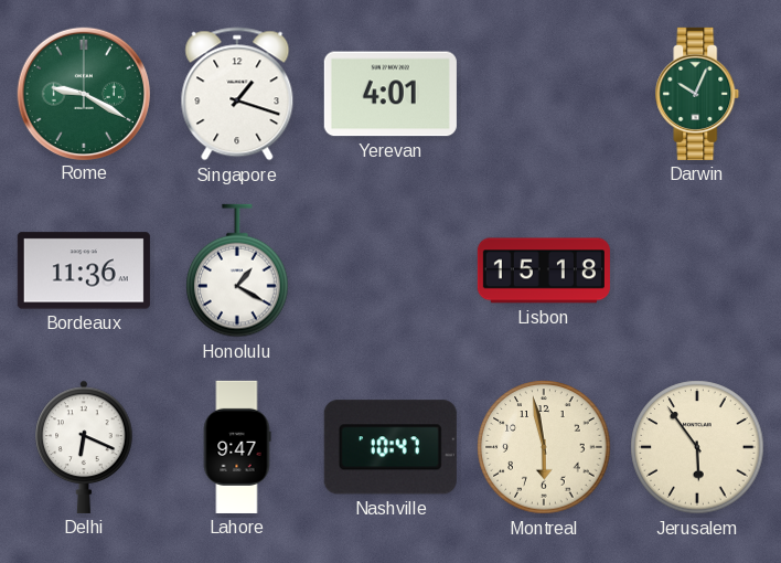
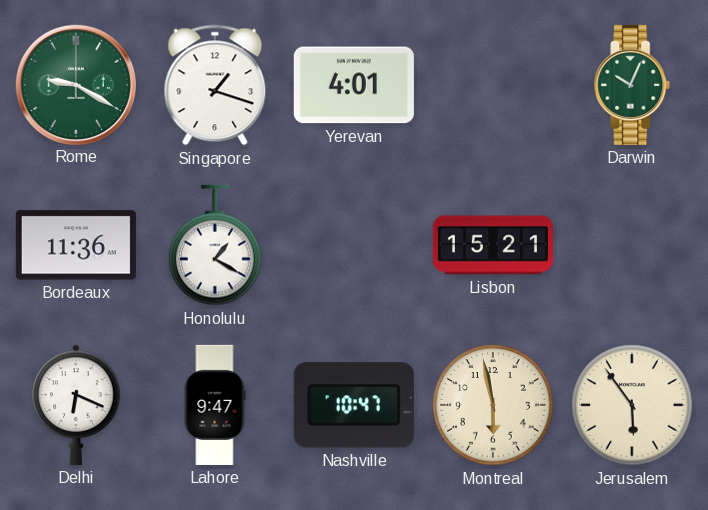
Lisbon: 15:18 -> 15:21 (493, 245)
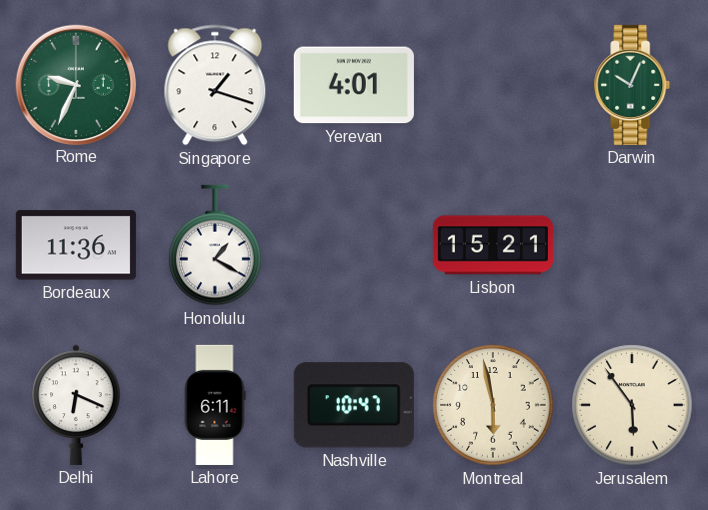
Rome: 9:20 -> 9:34 (75, 84)
Lahore: 9:47 -> 6:11 (215, 405)
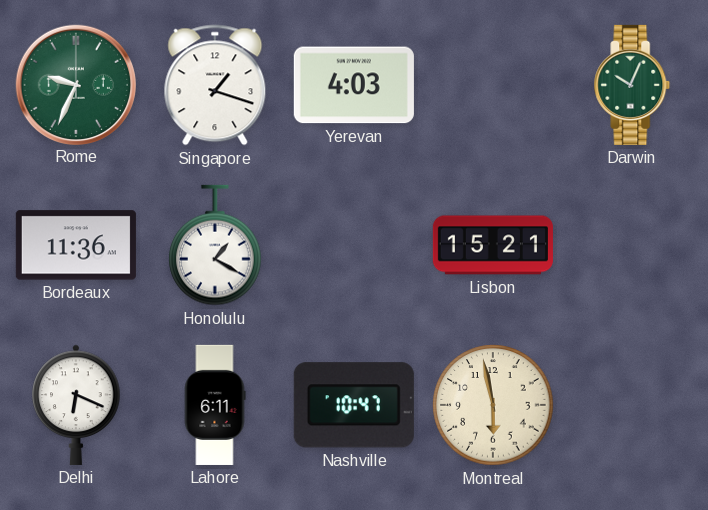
Yerevan: 4:01 -> 4:03 (354, 85)
Jerusalem: 5:54 -> none (632, 405)
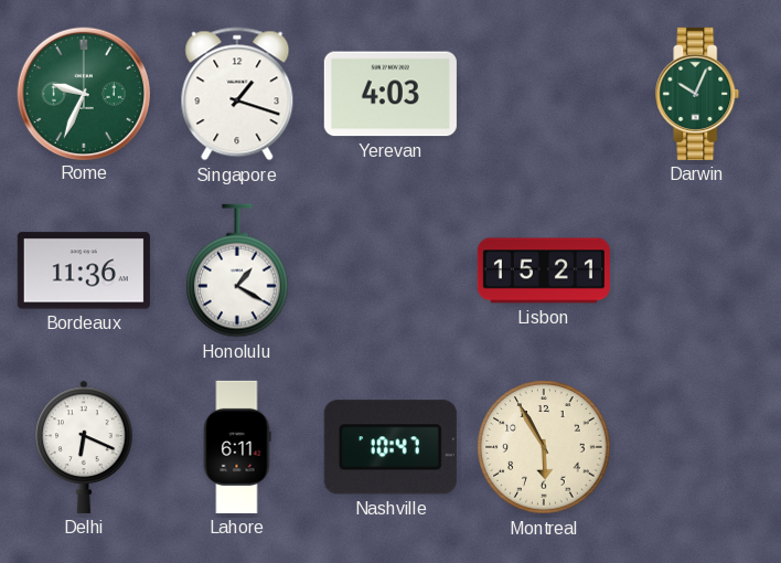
Montreal: 5:58 -> 5:55 (544, 447)
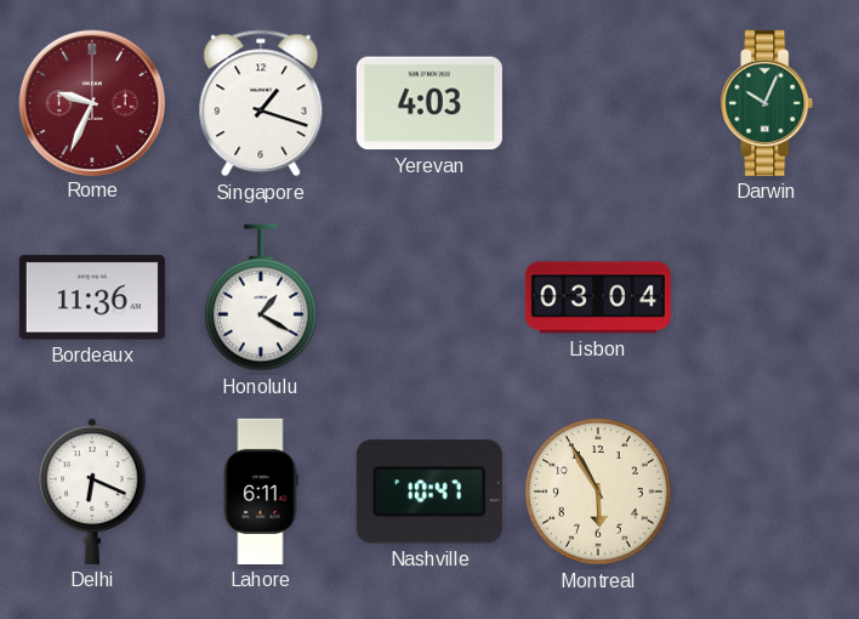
Rome dial: green -> burgundy (91, 102)
Lisbon: 15:21 -> 03:04 (598, 297)
